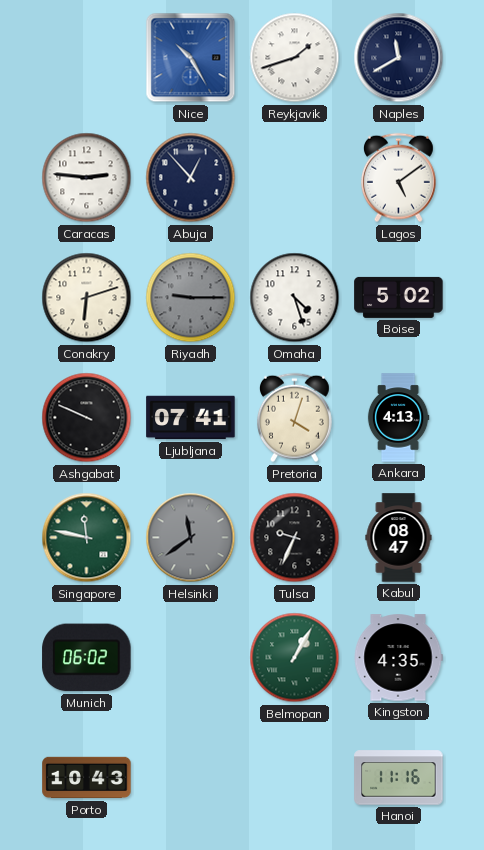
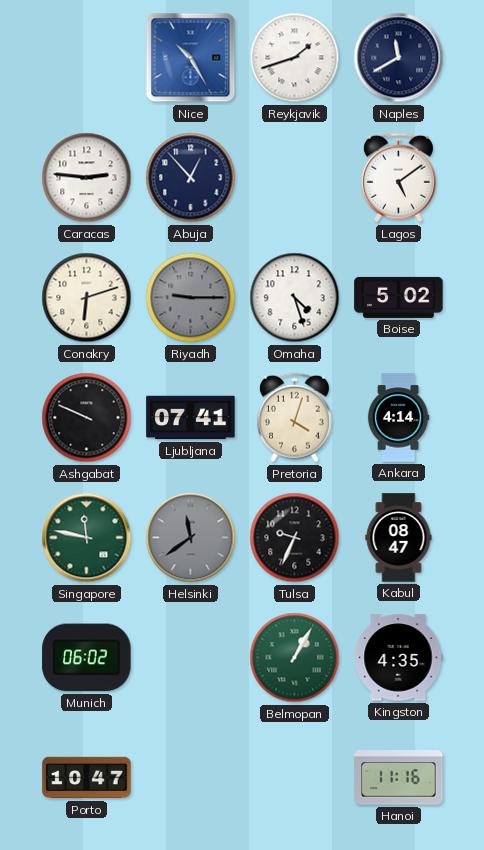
Ankara: 4:13 -> 4:14 (398, 418)
Porto: 10:43 -> 10:47 (87, 778)
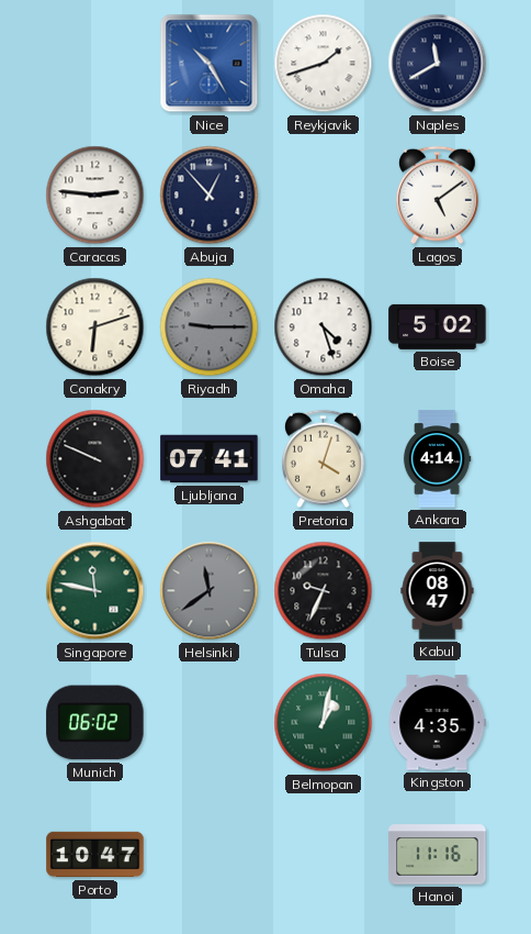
Belmopan: 1:05 -> 1:02 (324, 723)
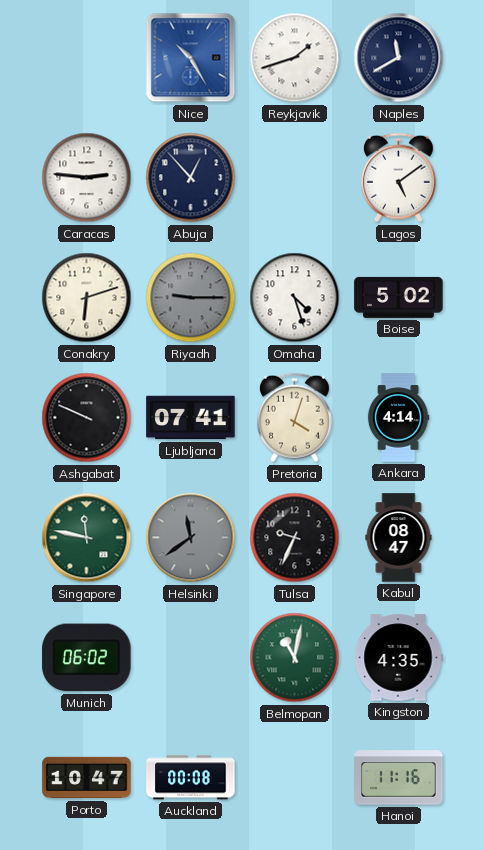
Belmopan: 1:02 -> 11:02 (295, 658)
Auckland: none -> 00:08 (191, 778)
